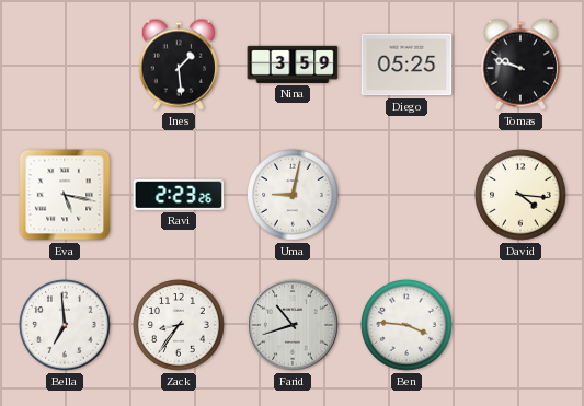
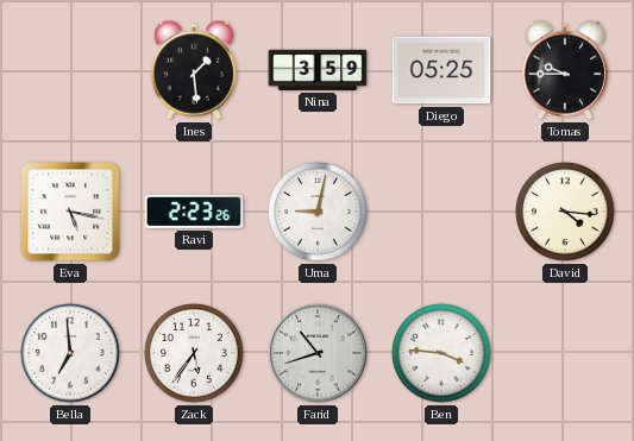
Tomas: 9:48 -> 9:45 (565, 70)
Zack: 8:36 -> 5:36 (194, 353)
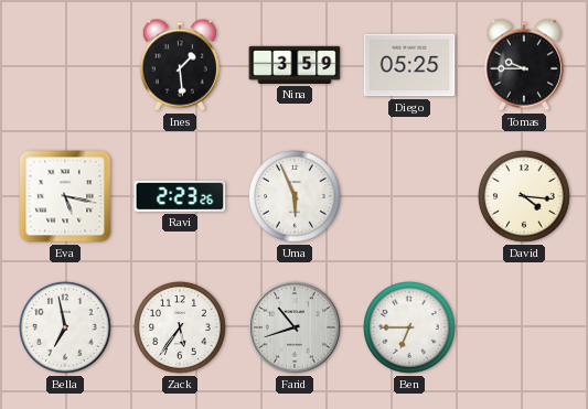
Uma: 9:02 -> 5:56 (295, 196)
Bella: 6:59 -> 6:58 (65, 327)
Ben: 3:46 -> 6:45 (409, 327)
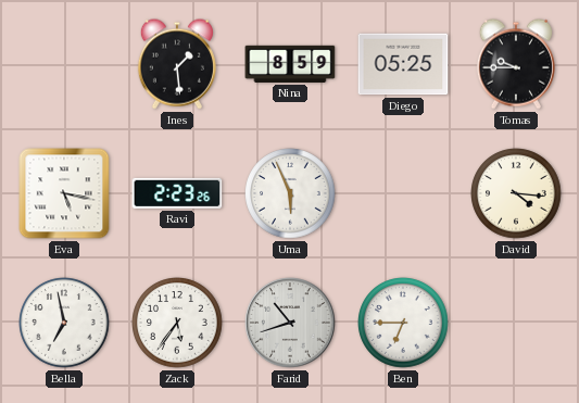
Nina: 3:59 -> 8:59 (290, 64)
